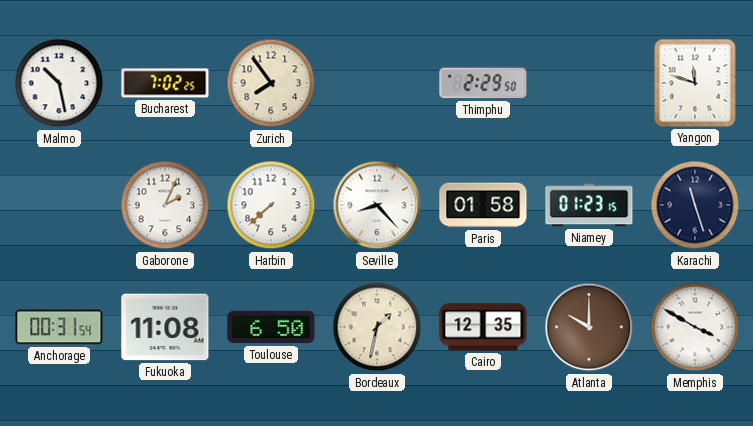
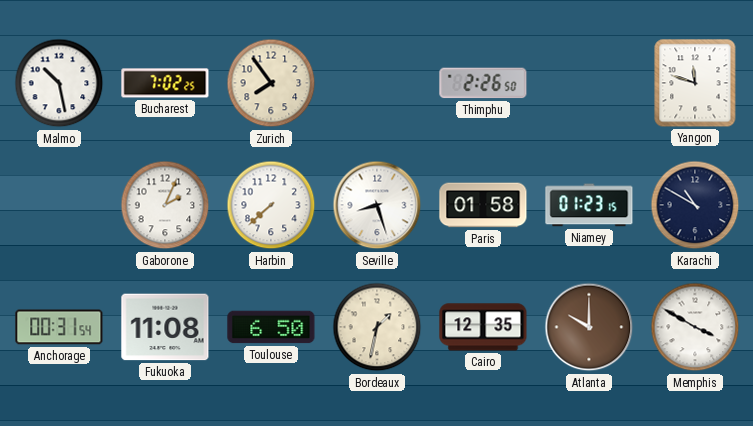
Thimphu: 2:29 -> 2:26 (483, 83)
Seville: 8:23 -> 8:27 (377, 205)
Karachi: 11:27 -> 10:50 (695, 205)
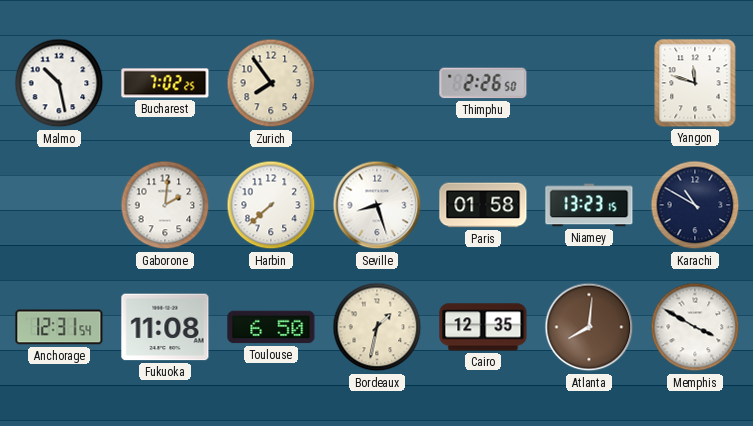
Gaborone: 2:04 -> 2:01 (165, 205)
Niamey: 01:23 -> 13:23 (589, 205)
Anchorage: 00:31 -> 12:31 (59, 327)
Atlanta: 10:00 -> 8:01 (589, 327)
